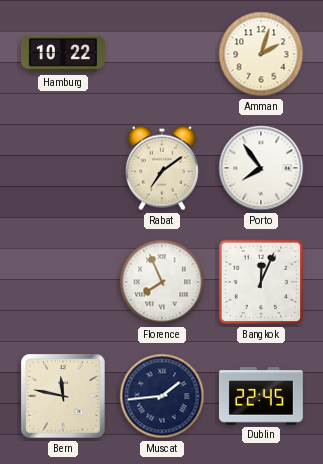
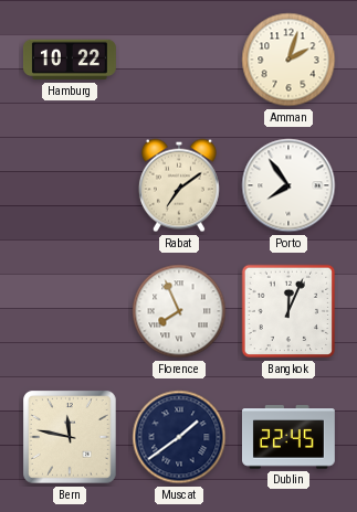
Muscat: 1:44 -> 1:39 (179, 437)
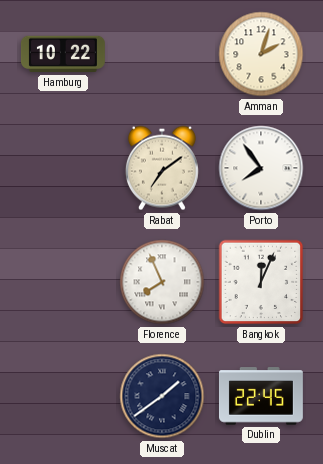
Bern: 11:47 -> none (70, 437)
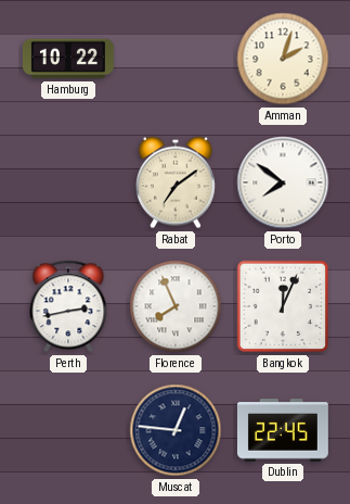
Porto: 7:54 -> 7:51 (283, 182)
Perth: none -> 2:43 (68, 306)
Muscat: 1:39 -> 12:46 (176, 430)
